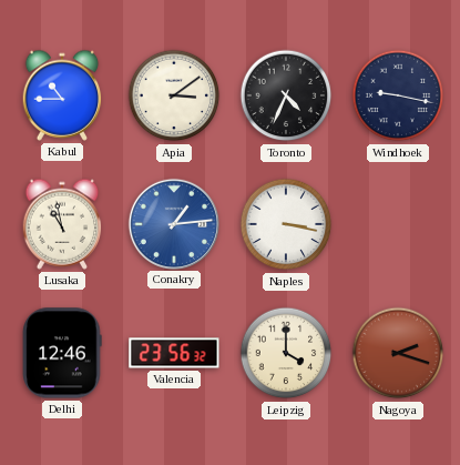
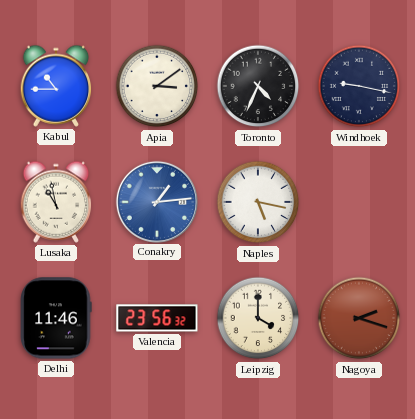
Naples: 3:17 -> 5:17 (258, 202)
Delhi: 12:46 -> 11:46 (56, 318)
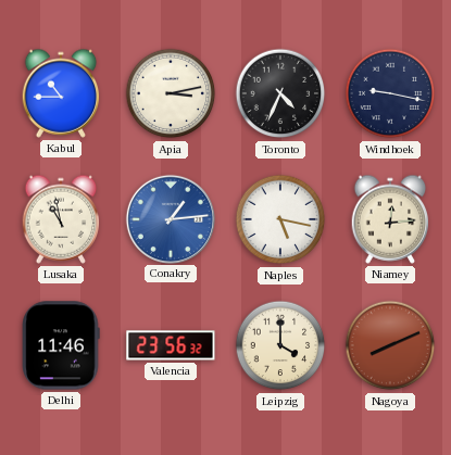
Apia: 3:09 -> 3:13 (171, 93)
Niamey: none -> 12:14 (390, 219)
Nagoya: 2:18 -> 8:11 (390, 345)
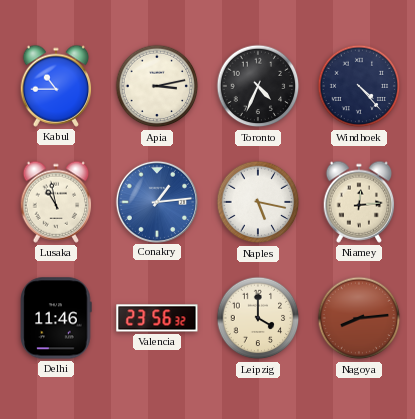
Windhoek: 9:17 -> 4:23 (359, 86)
Nagoya: 8:11 -> 8:14 (359, 318)
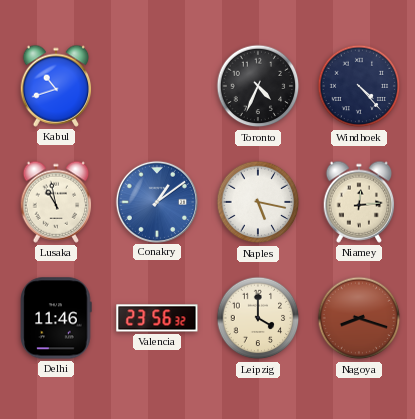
Kabul: 10:45 -> 10:42 (56, 86)
Apia: 3:13 -> none (157, 86)
Conakry: 1:14 -> 1:09 (156, 201)
Nagoya: 8:14 -> 8:18 (359, 318)
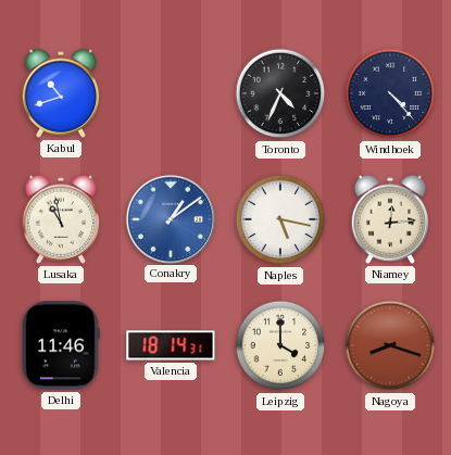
Valencia: 23:56 -> 18:14 (171, 345)
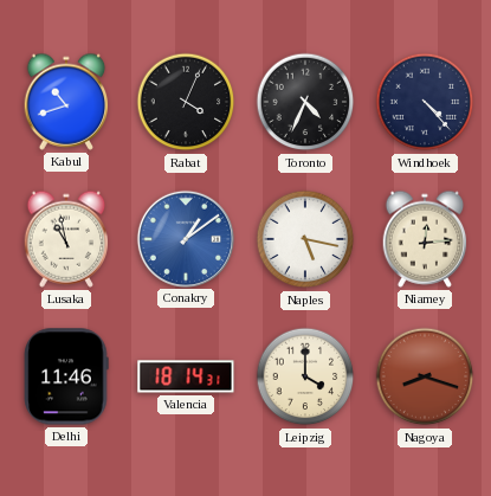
Rabat: none -> 4:04 (186, 102)
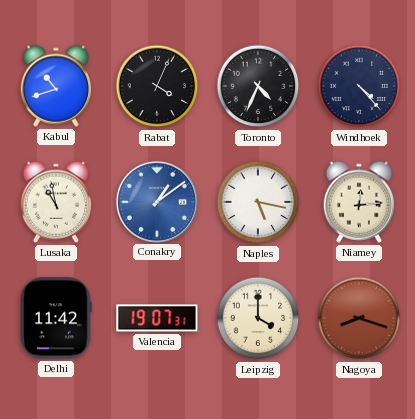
Delhi: 11:46 -> 11:42 (56, 318)
Valencia: 18:14 -> 19:07 (157, 318)
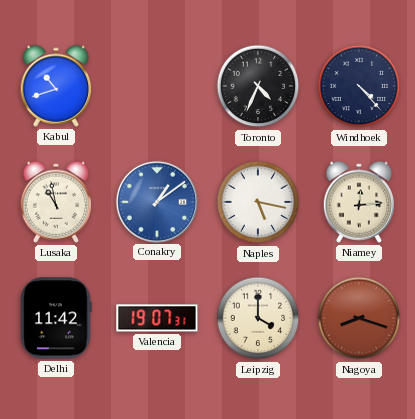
Rabat: 4:04 -> none (157, 86)
